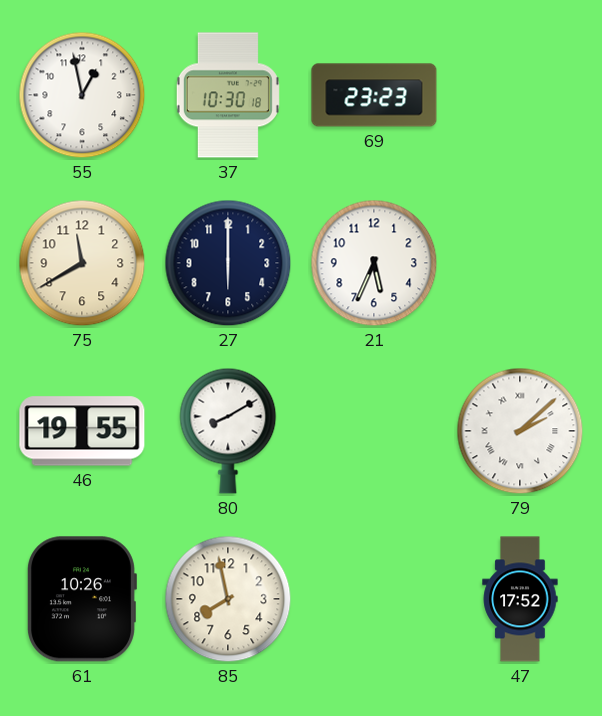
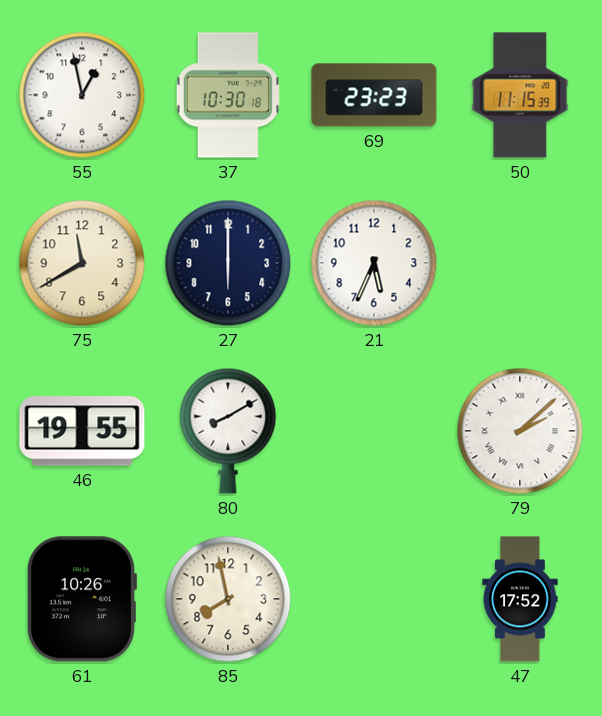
50: none -> 11:15 (520, 95)
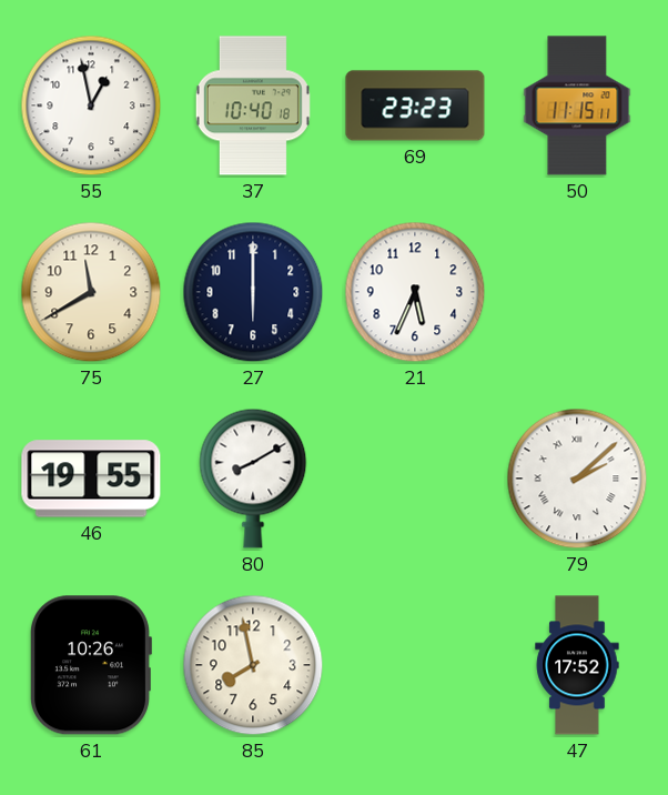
37: 10:30 -> 10:40 (253, 105)
50: 11:15:39 -> 11:15:11 (577, 105)
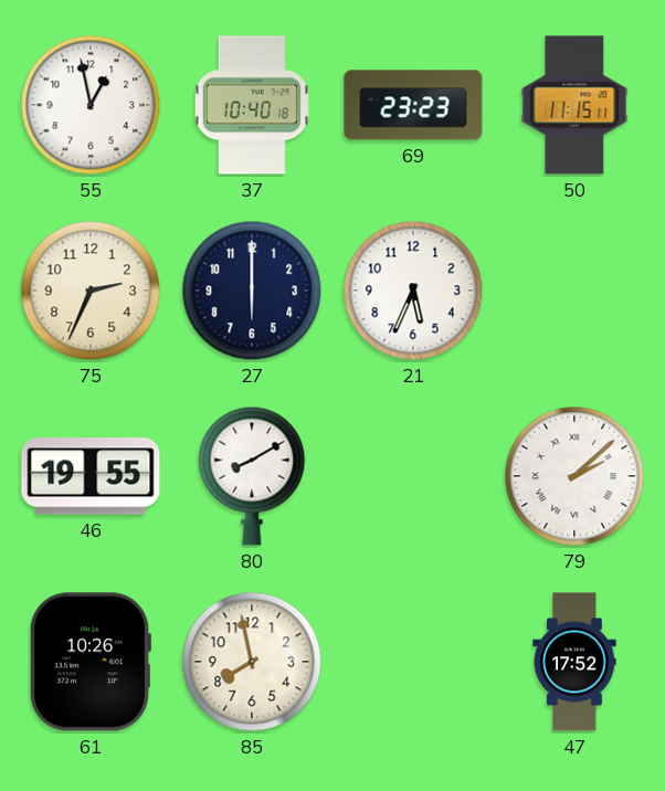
75: 11:40 -> 2:34 (91, 291)
